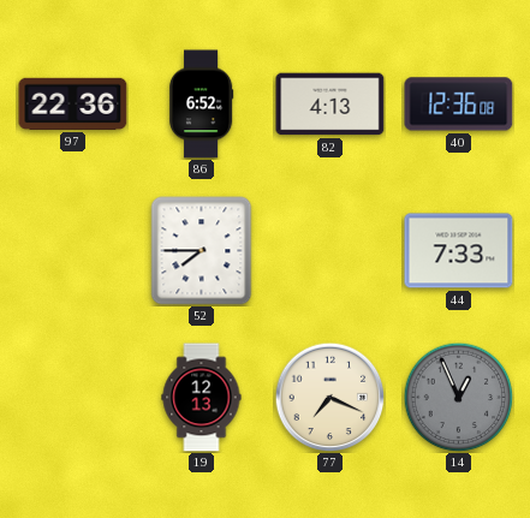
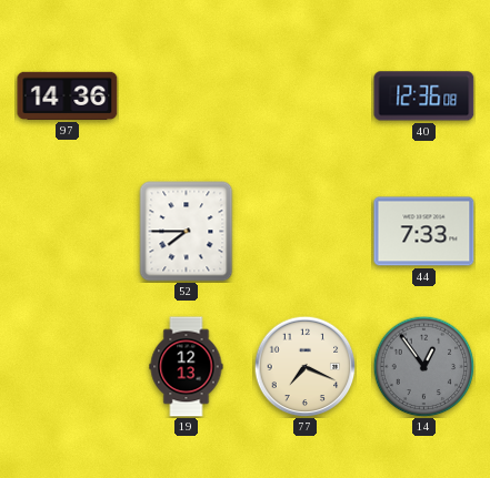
97: 22:36 -> 14:36 (68, 95)
86: 6:52 -> none (201, 105)
82: 4:13 -> none (330, 105)
14: 12:56 -> 12:54 (423, 366)
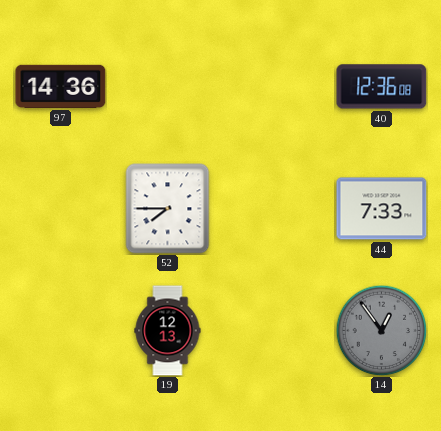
77: 7:19 -> none (304, 366)
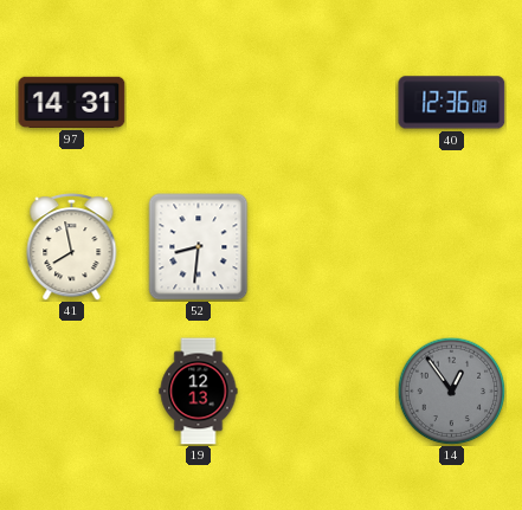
97: 14:36 -> 14:31 (72, 102)
41: none -> 7:58 (72, 247)
52: 7:45 -> 8:31 (199, 247)
44: 7:33 -> none (382, 209)
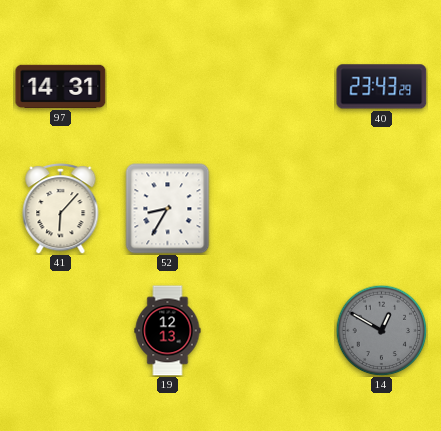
40: 12:36 -> 23:43 (382, 87)
41: 7:58 -> 6:07 (61, 209)
52: 8:31 -> 8:35 (168, 209)
14: 12:54 -> 12:50 (381, 330)
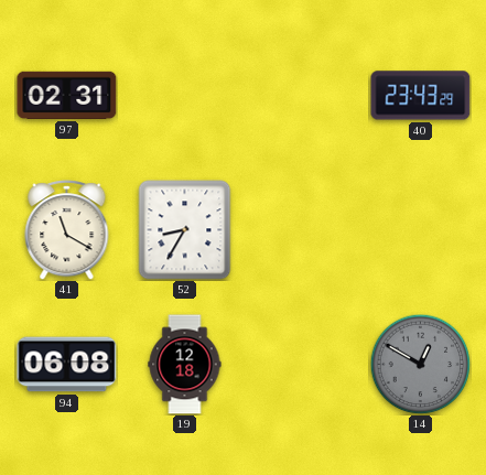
97: 14:31 -> 02:31 (67, 95)
41: 6:07 -> 11:20 (67, 230)
94: none -> 06:08 (67, 365)
19: 12:13 -> 12:18 (185, 365)
